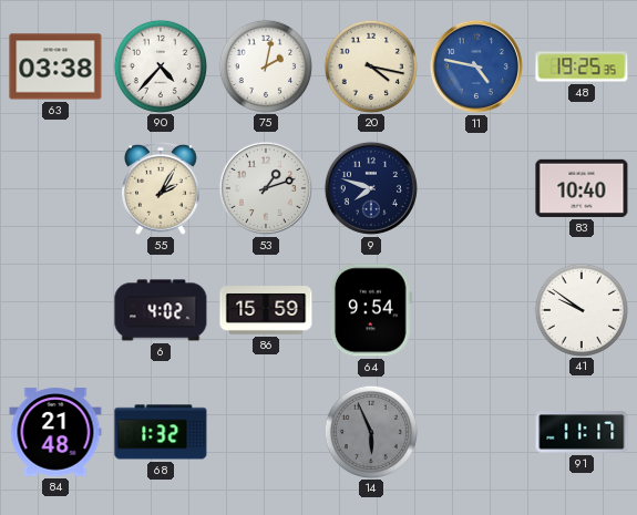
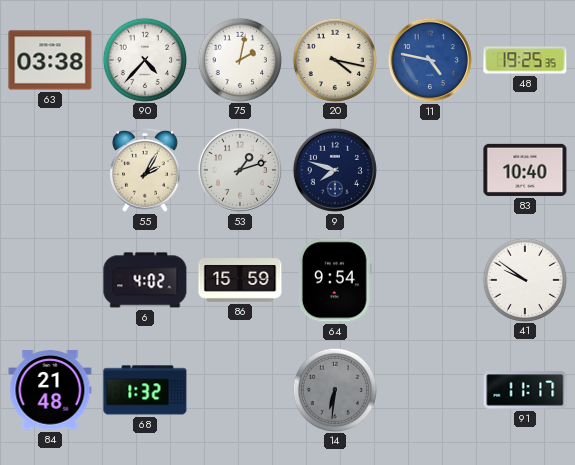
14: 5:56 -> 6:31 (334, 389)
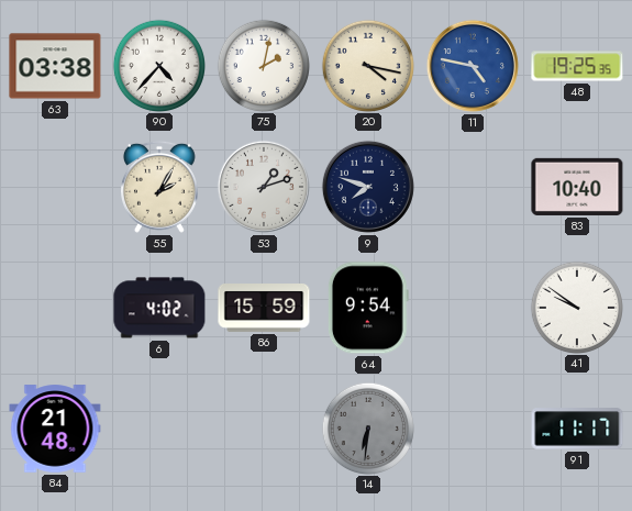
68: 1:32 -> none (145, 390)
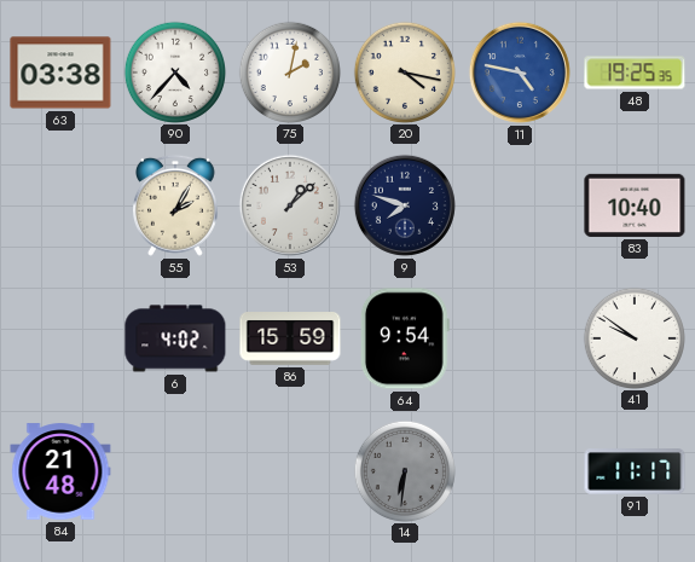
53: 1:12 -> 1:08 (290, 205)
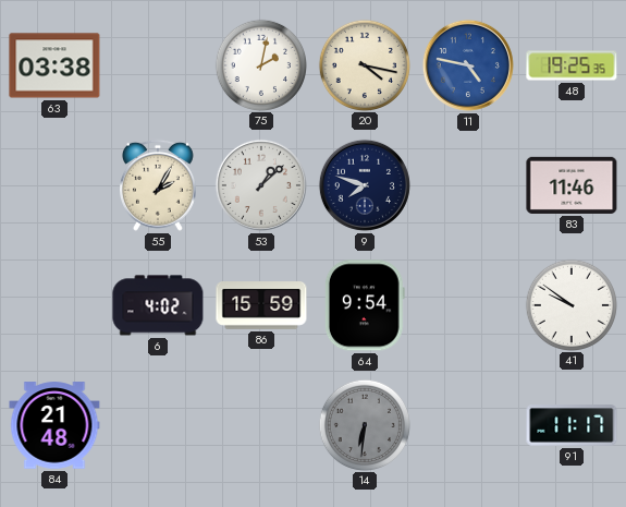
90: 4:37 -> none (174, 71)
83: 10:40 -> 11:46 (572, 185)
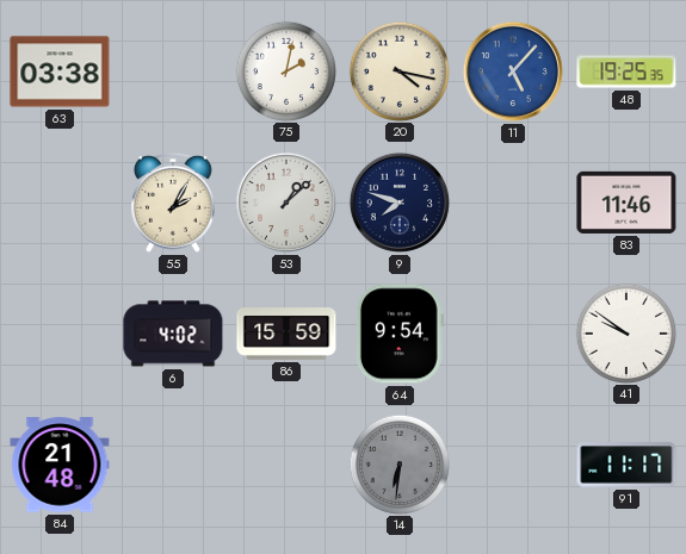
11: 4:47 -> 5:07 (513, 71)
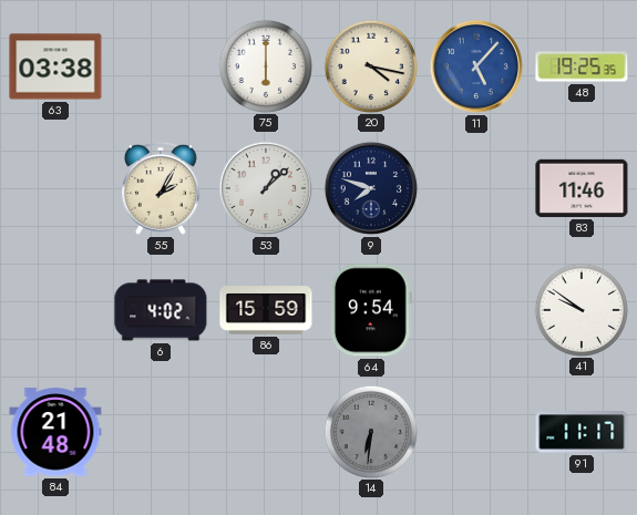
75: 2:02 -> 6:00 (265, 65)
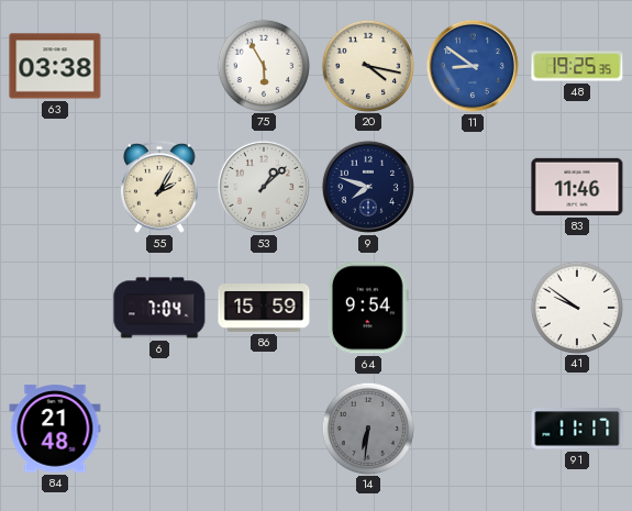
75: 6:00 -> 5:55 (263, 65)
11: 5:07 -> 8:51 (473, 66)
6: 4:02 -> 7:04 (159, 308)
